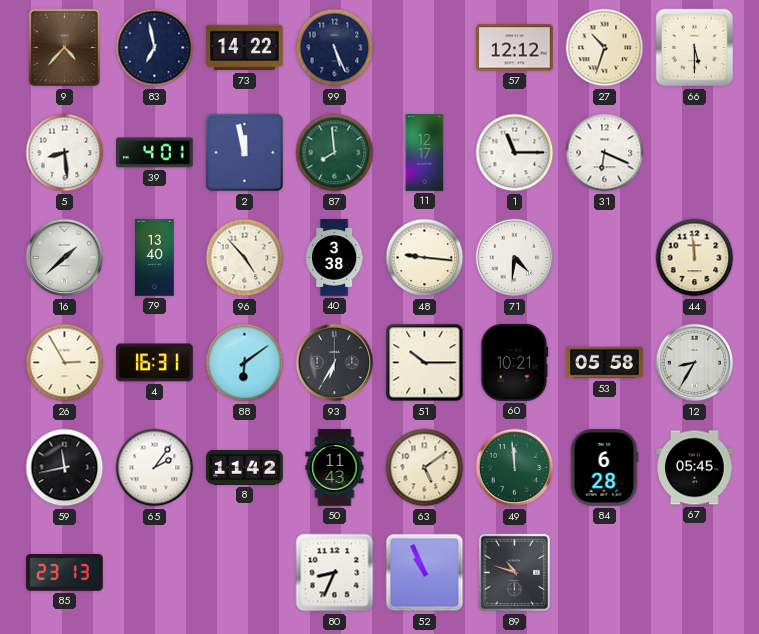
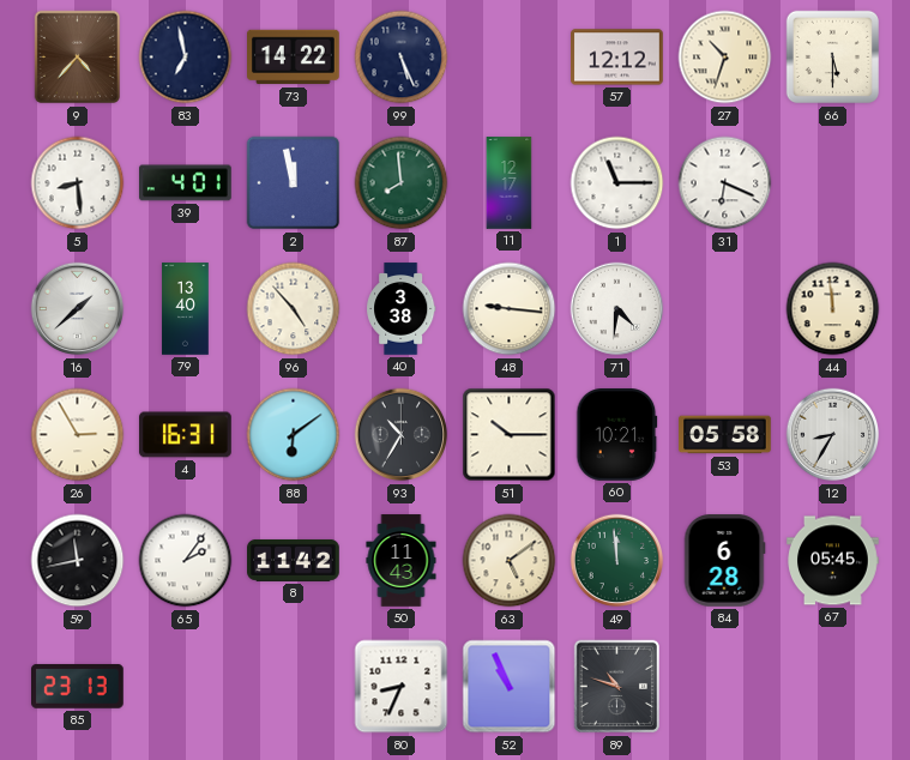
93: 6:35 -> 10:35 (402, 435)
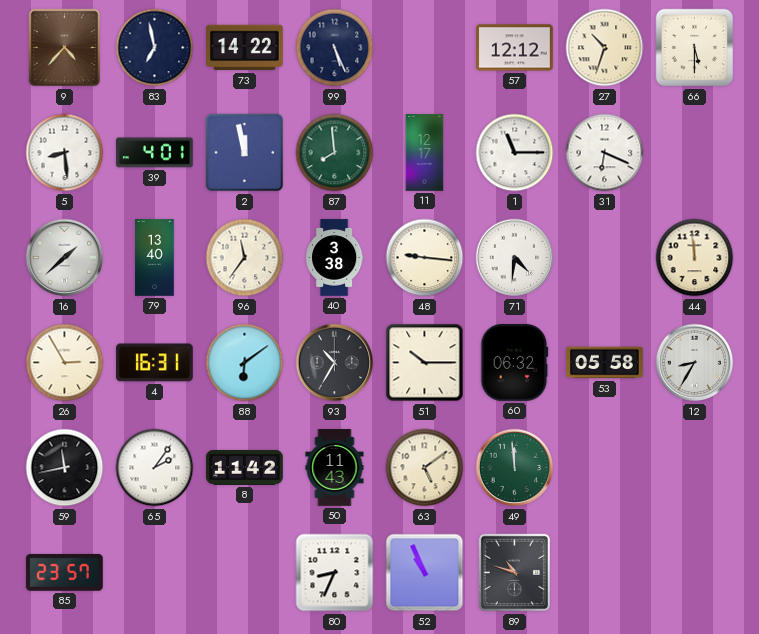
96: 4:53 -> 11:36 (245, 258)
60: 10:21 -> 06:32 (515, 363)
84: 6:28 -> none (724, 561)
67: 05:45 -> none (833, 561)
85: 23:13 -> 23:57 (65, 572)
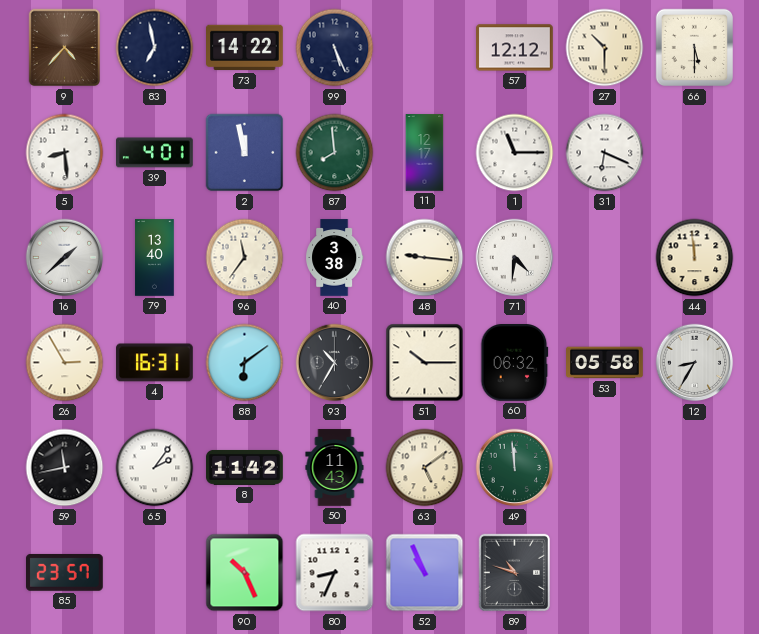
27: 10:33 -> 10:30 (605, 48)
90: none -> 10:26 (245, 573)
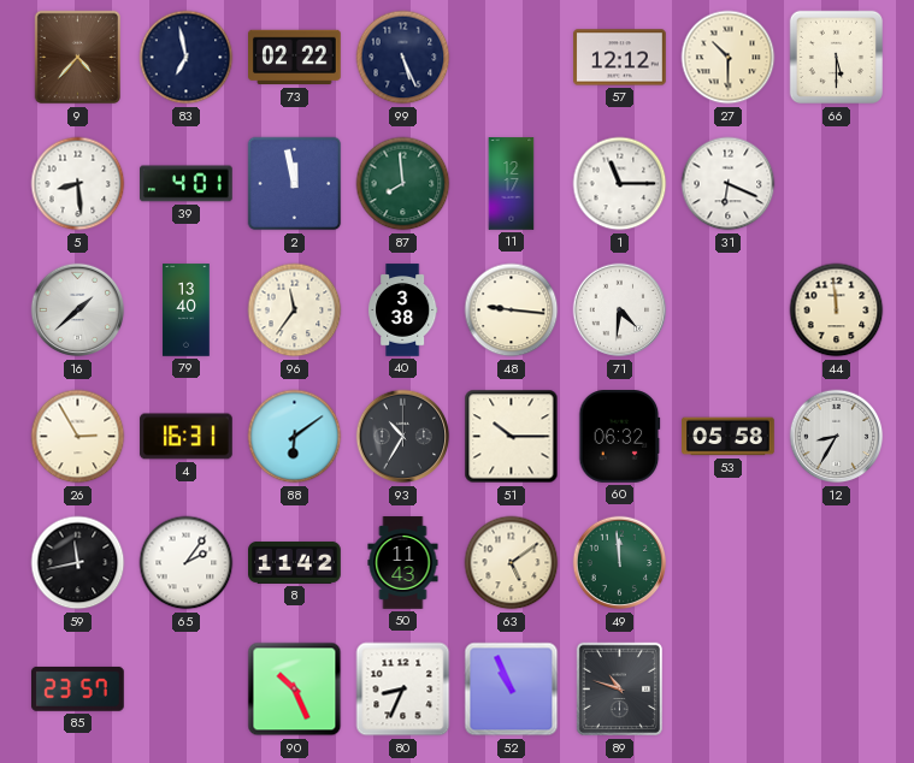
73: 14:22 -> 02:22 (295, 58)
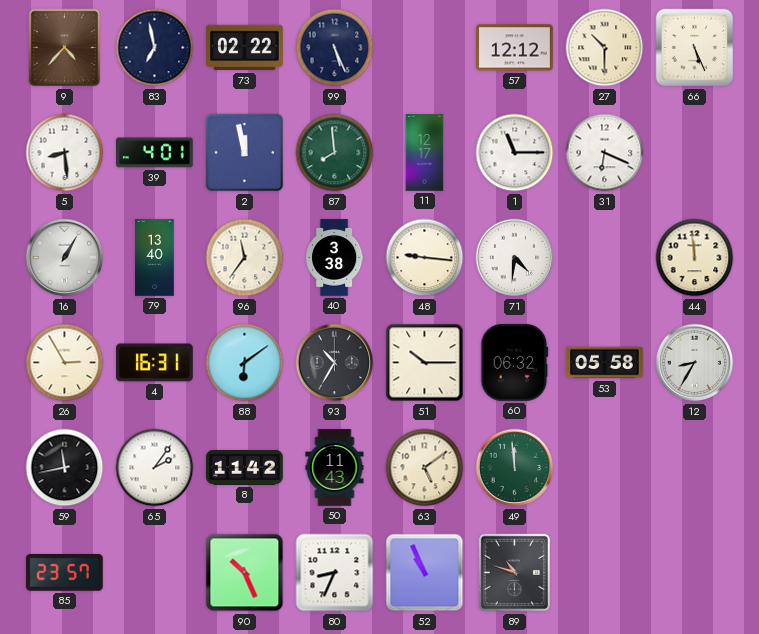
66: 5:30 -> 5:26 (695, 48)
16: 1:38 -> 1:05 (65, 258)
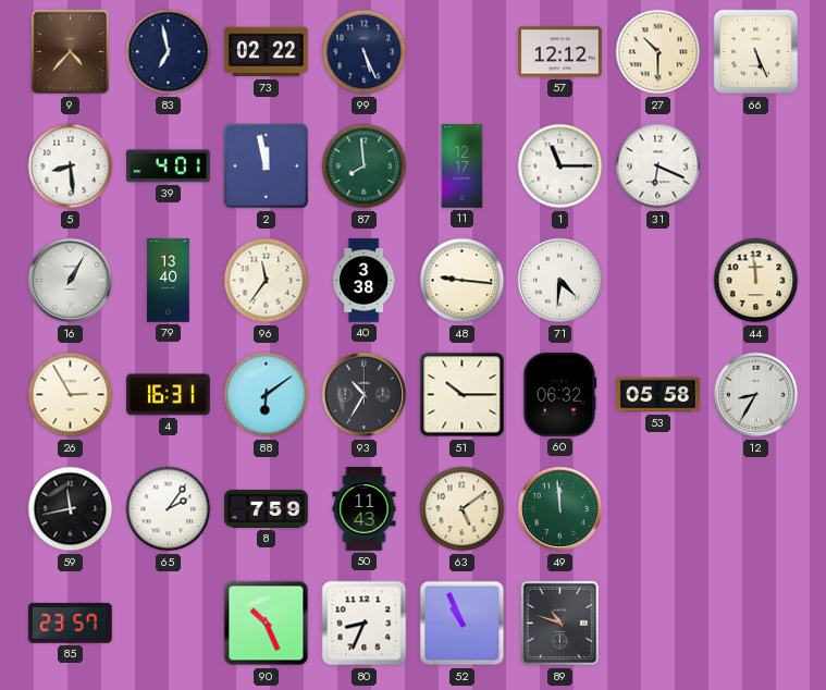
8: 11:42 -> 7:59 (267, 508)
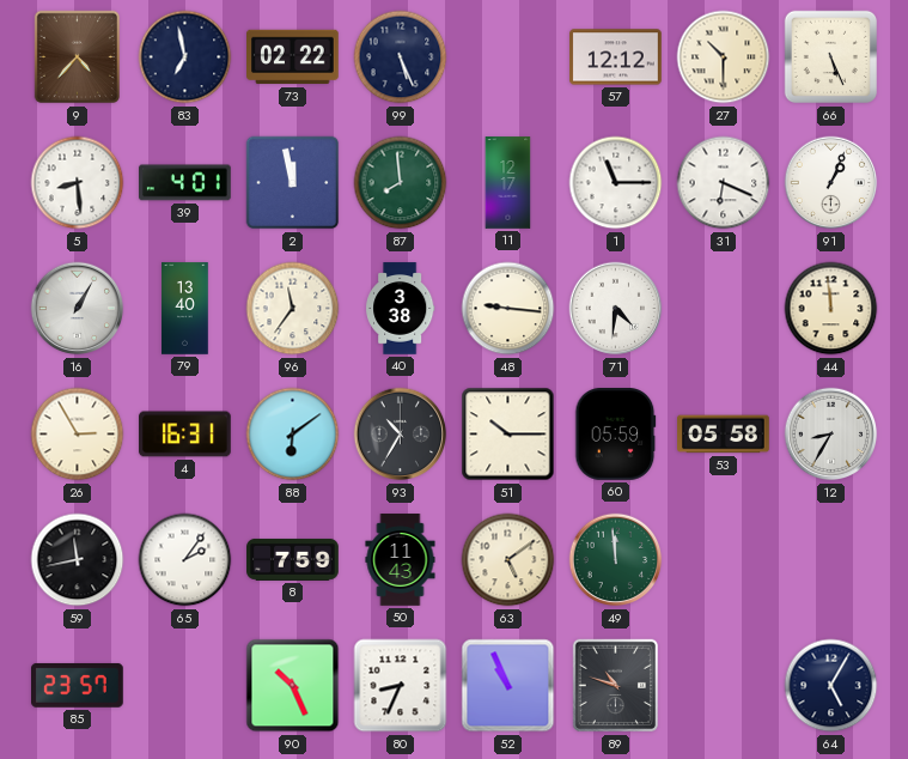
91: none -> 1:04 (831, 183)
60: 06:32 -> 05:59 (616, 435)
64: none -> 5:05 (831, 686)
